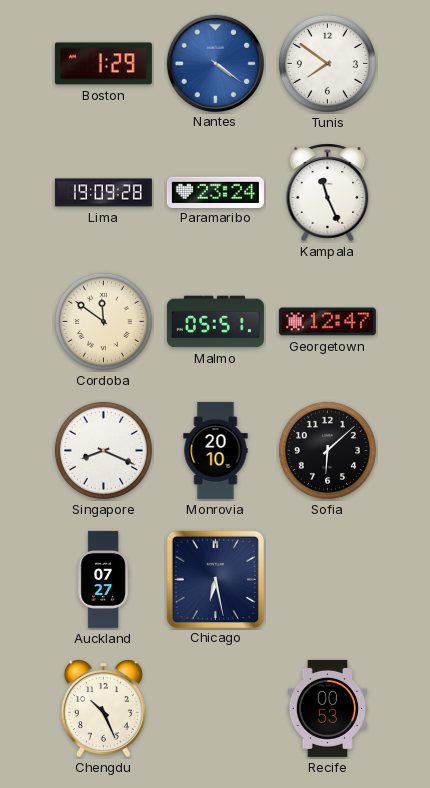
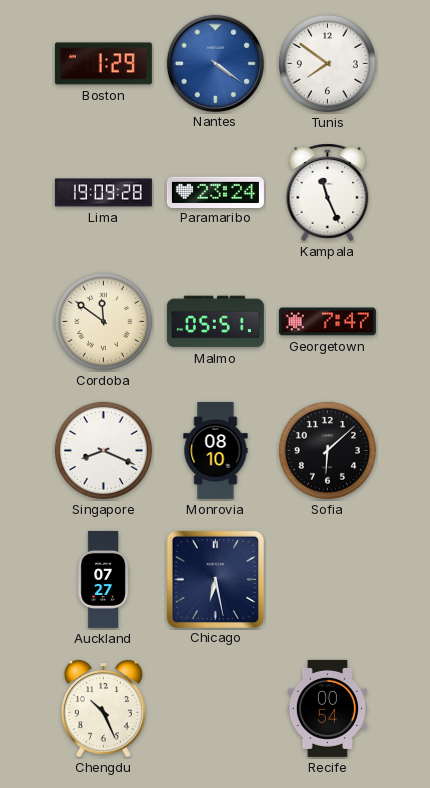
Georgetown: 12:47 -> 7:47 (327, 322)
Monrovia: 20:10 -> 08:10 (216, 450)
Recife: 00:53 -> 00:54 (327, 708)
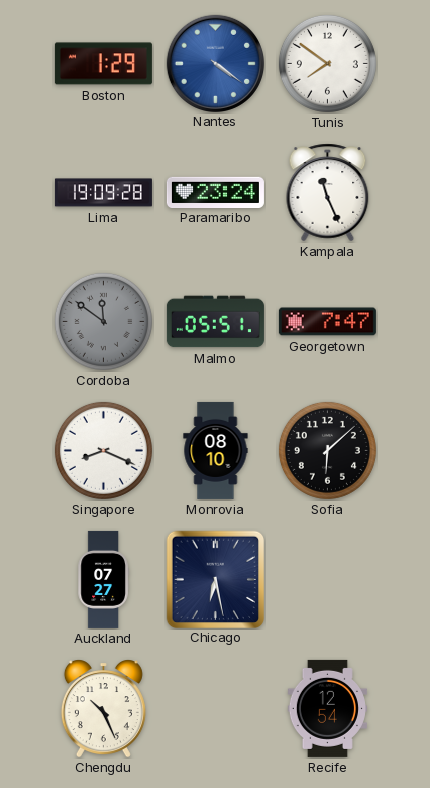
Cordoba dial: cream -> grey (103, 321)
Recife: 00:54 -> 12:54 (327, 708)
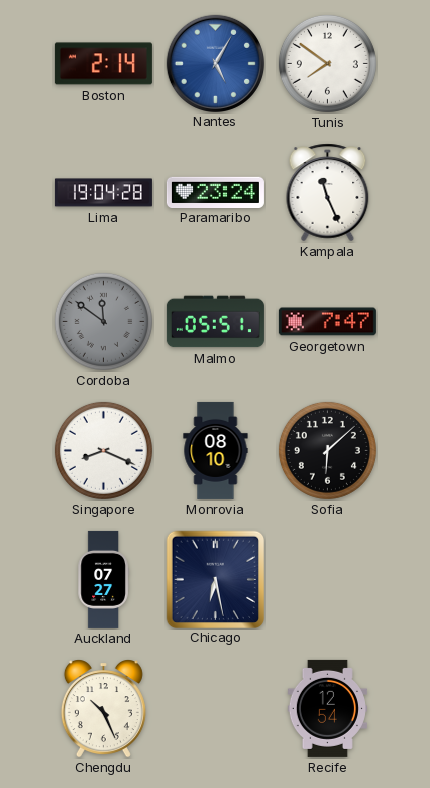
Boston: 1:29 -> 2:14 (103, 64)
Nantes: 4:21 -> 5:05 (215, 63)
Lima: 19:09 -> 19:04 (103, 193)
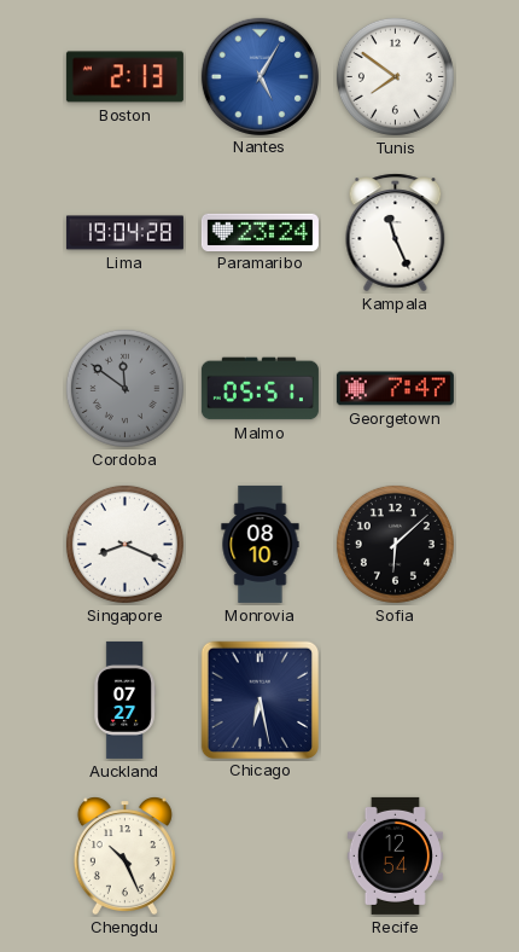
Boston: 2:14 -> 2:13 (124, 77)
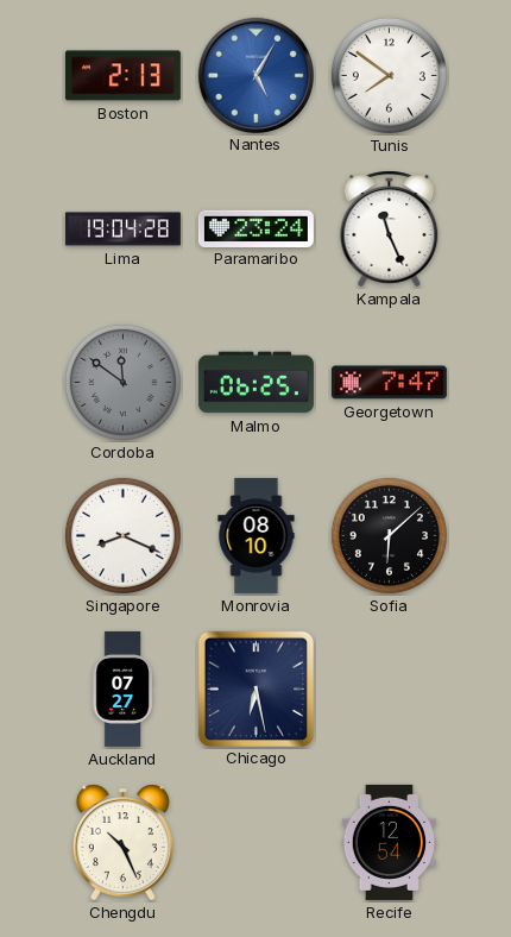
Malmo: 05:51 -> 06:25 (255, 383)
